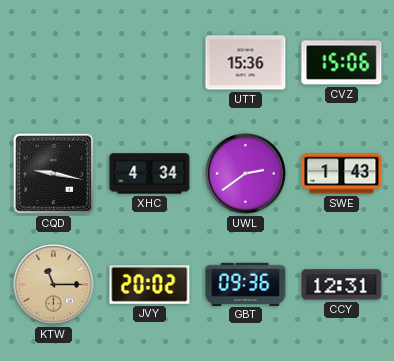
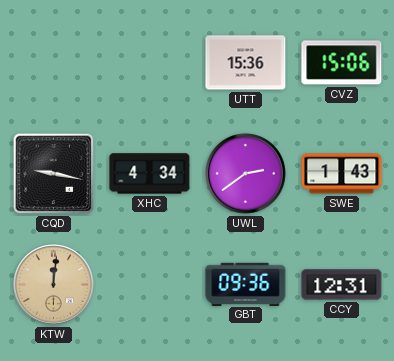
KTW: 11:15 -> 12:01 (54, 285)
JVY: 20:02 -> none (150, 285)
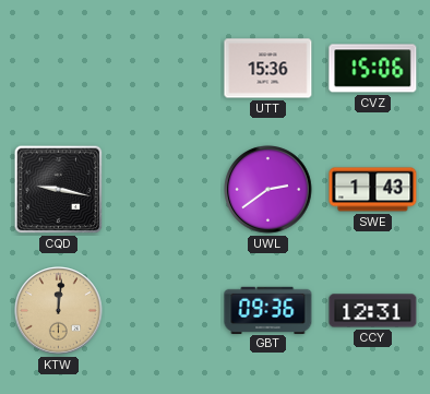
XHC: 4:34 -> none (150, 174)
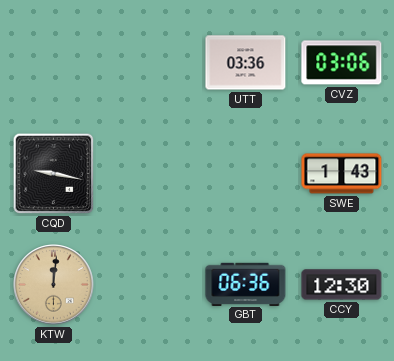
UTT: 15:36 -> 03:36 (246, 63)
CVZ: 15:06 -> 03:06 (342, 63)
UWL: 2:39 -> none (268, 190)
GBT: 09:36 -> 06:36 (246, 284)
CCY: 12:31 -> 12:30 (342, 285)
